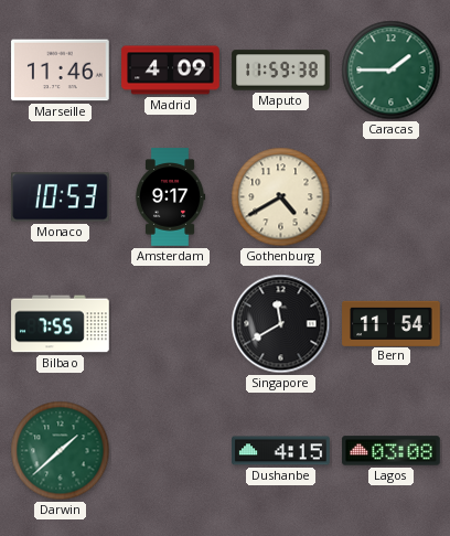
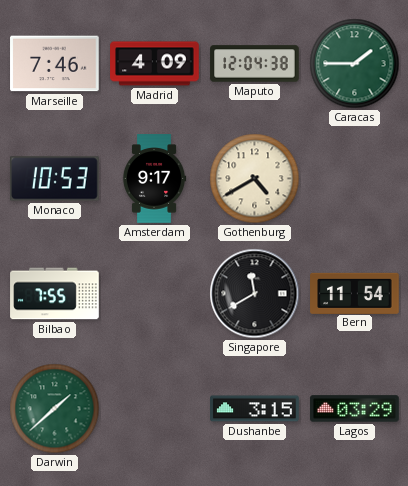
Marseille: 11:46 -> 7:46 (55, 64)
Maputo: 11:59 -> 12:04 (255, 64)
Dushanbe: 4:15 -> 3:15 (255, 409)
Lagos: 03:08 -> 03:29 (355, 409)
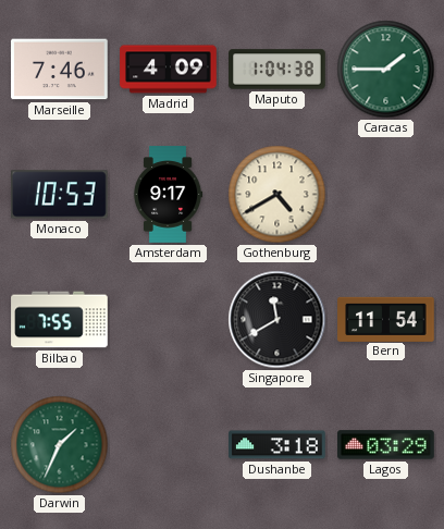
Maputo: 12:04 -> 1:04 (277, 70)
Darwin: 1:38 -> 1:34 (60, 445)
Dushanbe: 3:15 -> 3:18 (277, 445)
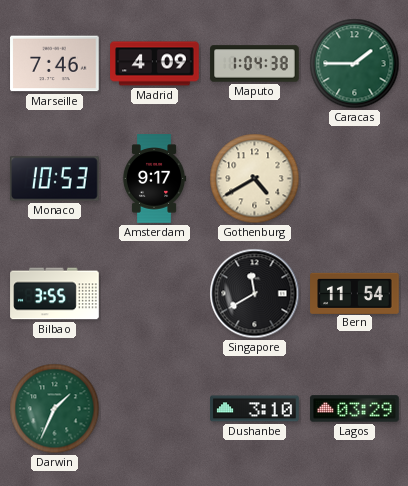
Bilbao: 7:55 -> 3:55 (55, 294)
Dushanbe: 3:18 -> 3:10 (255, 409)
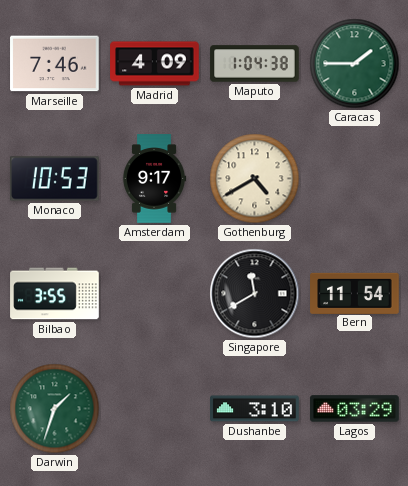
Darwin: 1:34 -> 1:33 (55, 409)
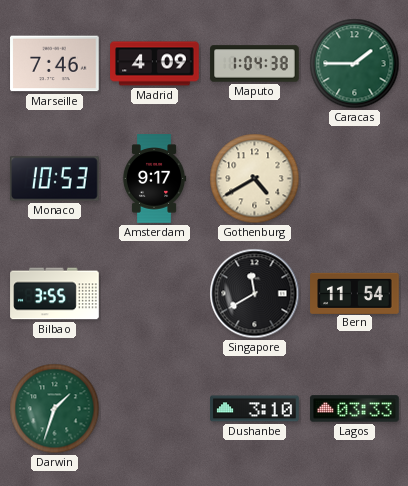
Lagos: 03:29 -> 03:33 (355, 409)
